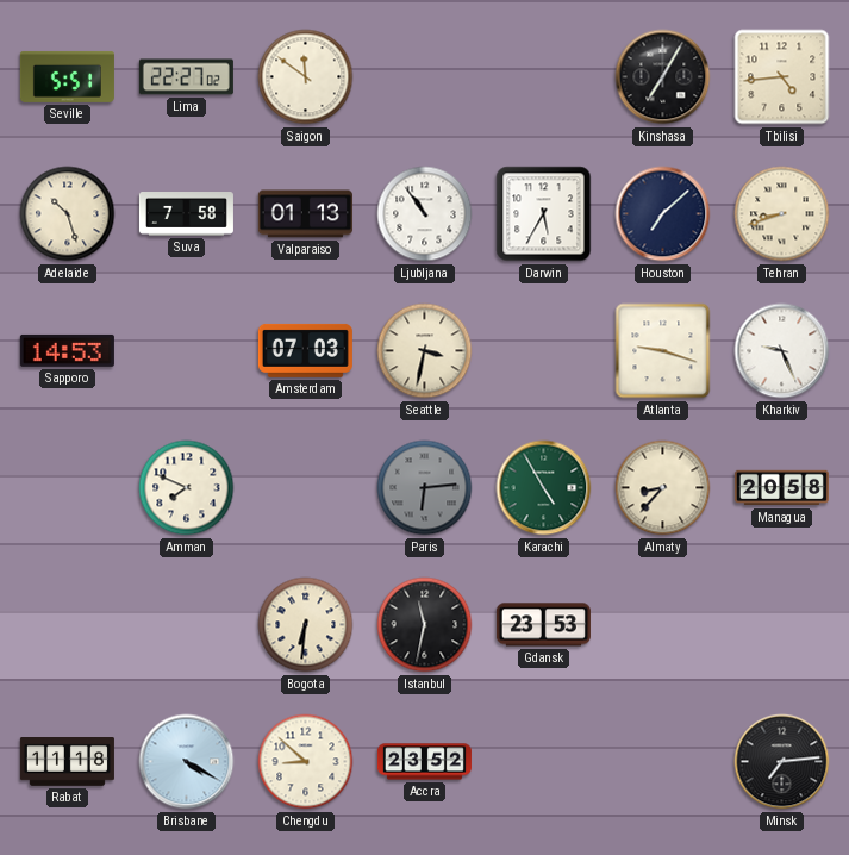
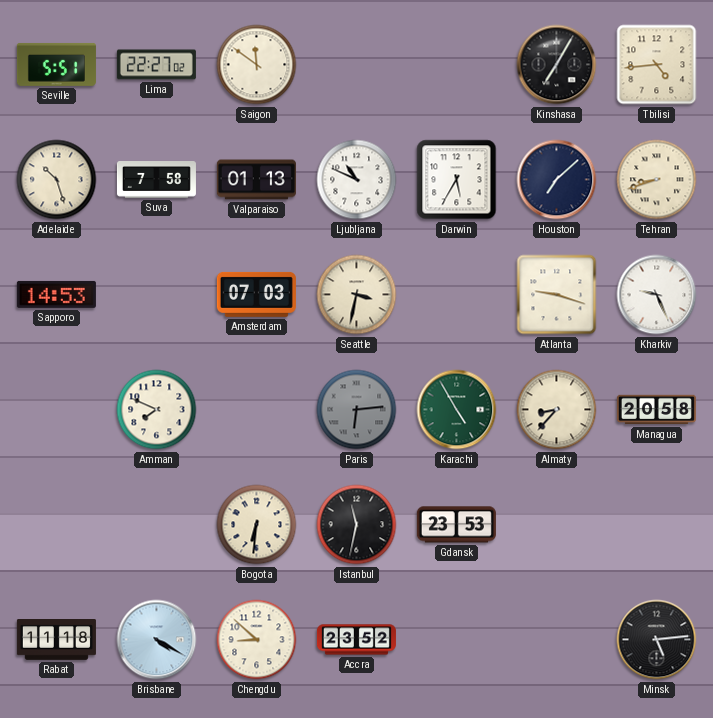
Ljubljana: 10:54 -> 10:49 (357, 180)
Minsk: 7:14 -> 5:14 (657, 640)
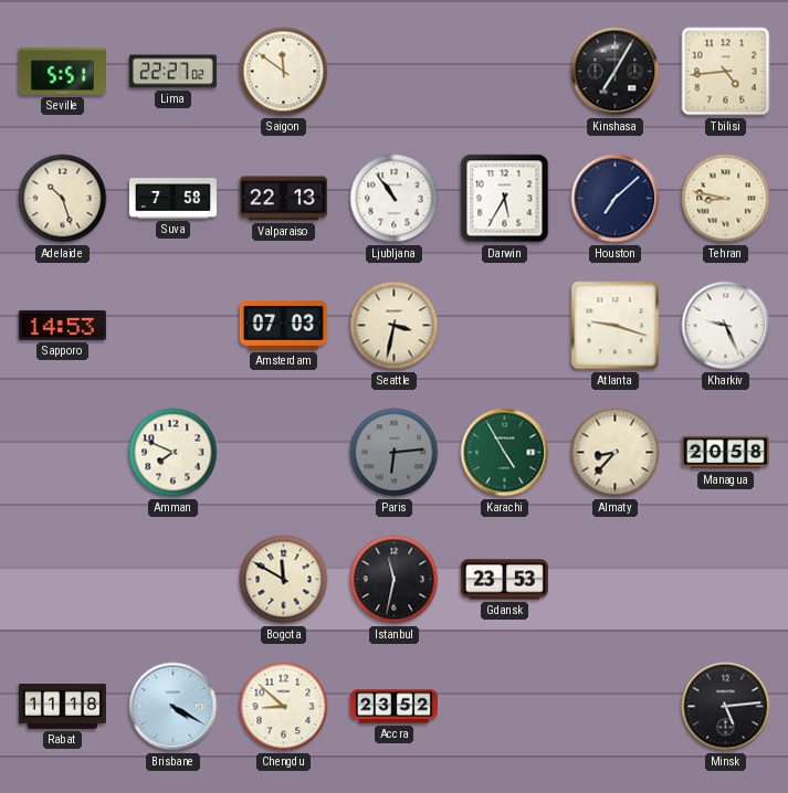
Valparaiso: 01:13 -> 22:13 (283, 199)
Ljubljana: 10:49 -> 10:54 (395, 199)
Tehran: 8:42 -> 8:47 (726, 199)
Bogota: 6:31 -> 11:50 (284, 580)
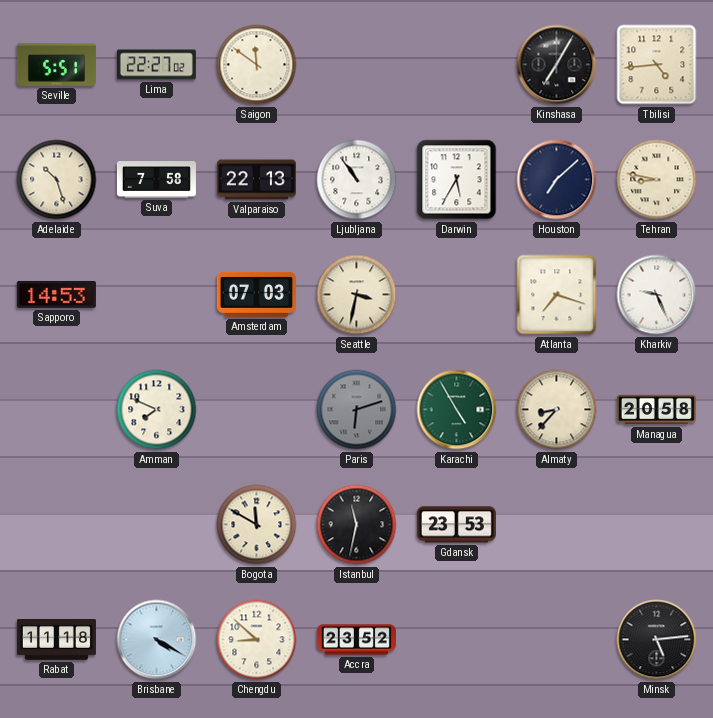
Atlanta: 9:18 -> 7:18 (557, 295)
Paris: 6:14 -> 6:12 (357, 410)
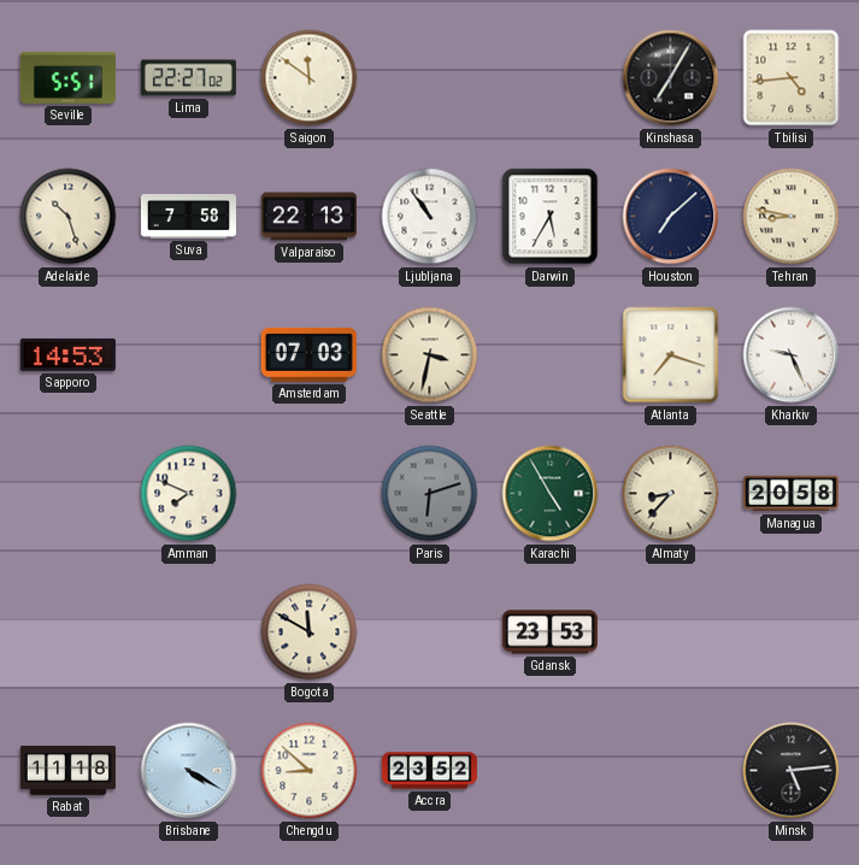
Istanbul: 11:32 -> none (357, 525)
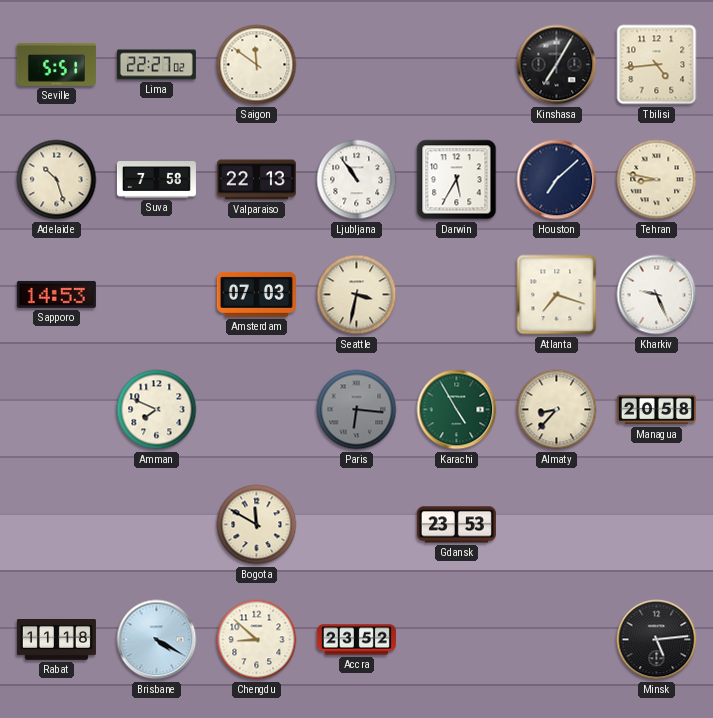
Paris: 6:12 -> 6:16 (357, 410)
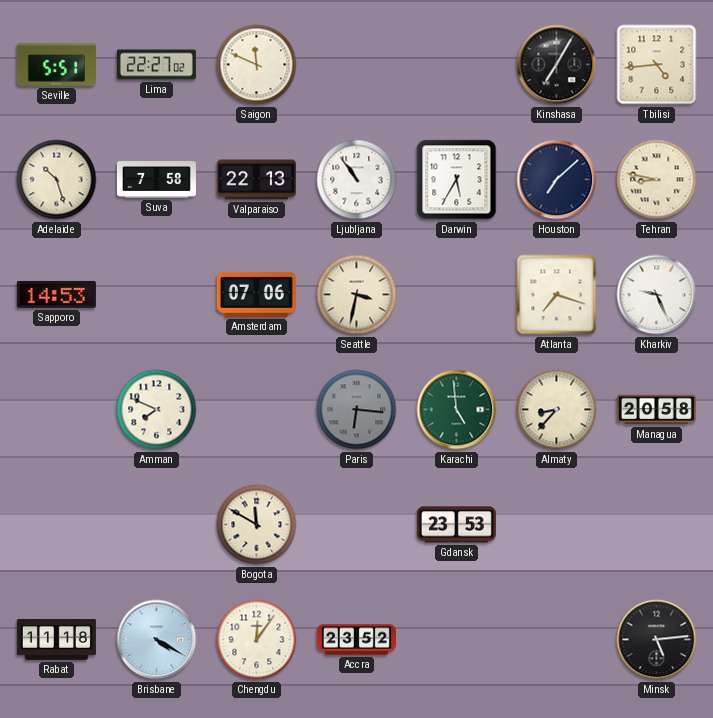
Saigon: 11:51 -> 11:49 (257, 65)
Amsterdam: 07:03 -> 07:06 (256, 294)
Karachi: 4:55 -> 4:59 (457, 410)
Chengdu: 8:52 -> 12:06 (257, 640)
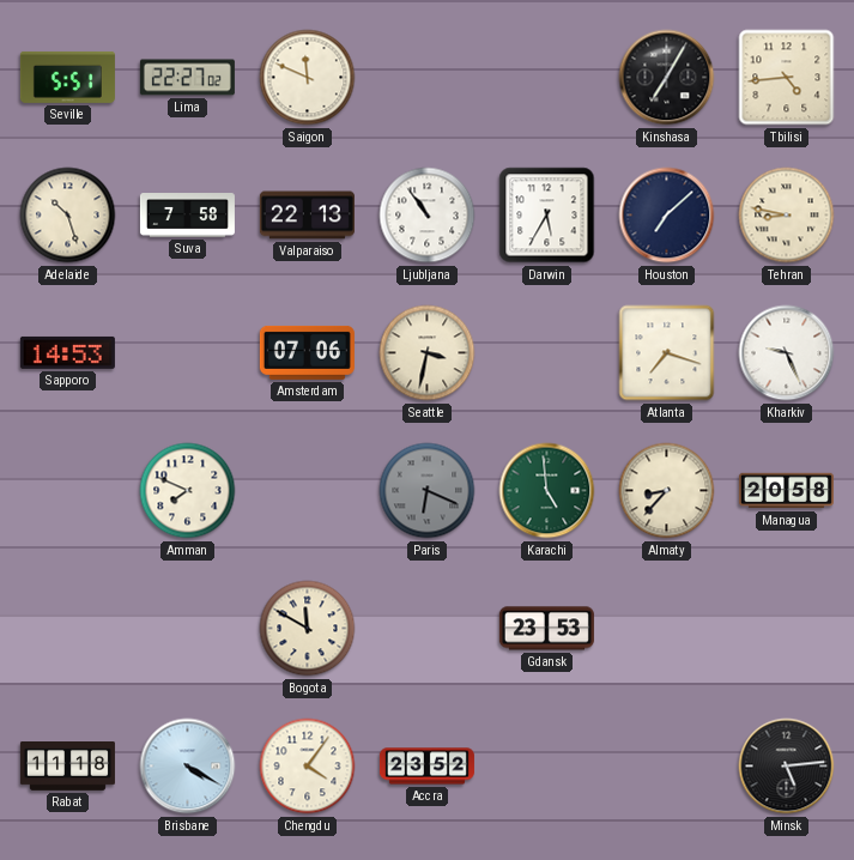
Paris: 6:16 -> 6:19 (428, 491)
Chengdu: 12:06 -> 4:06 (308, 767)
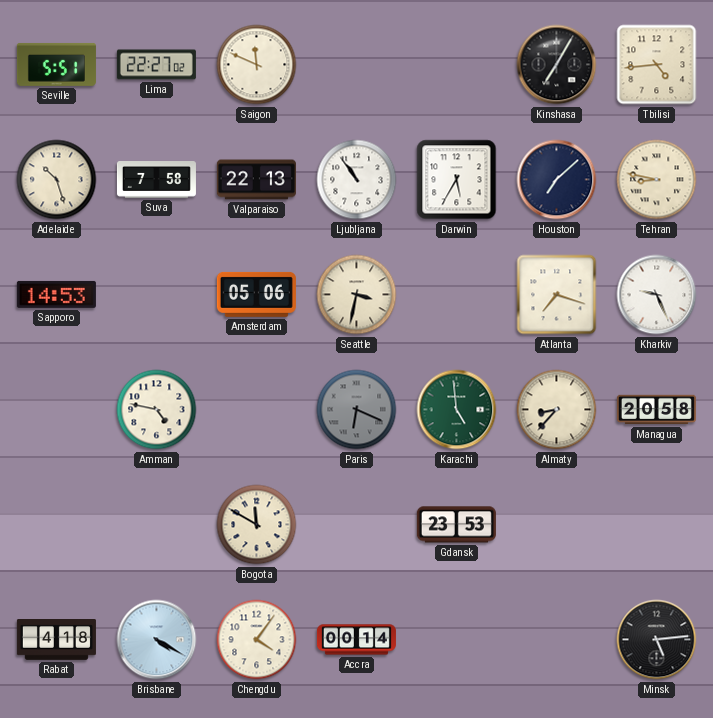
Amsterdam: 07:06 -> 05:06 (256, 294)
Amman: 7:49 -> 4:47 (157, 410)
Rabat: 11:18 -> 4:18 (56, 640)
Accra: 23:52 -> 00:14 (356, 640)
